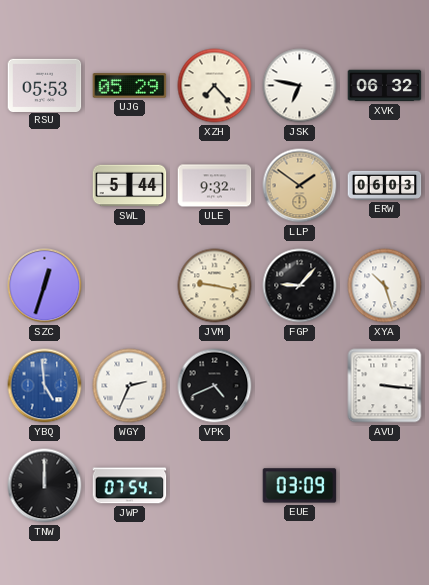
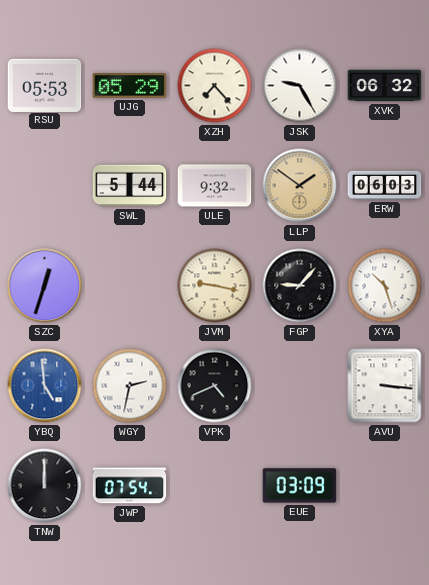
JSK: 6:47 -> 9:25 (300, 86)
WGY: 2:34 -> 2:32 (130, 386)
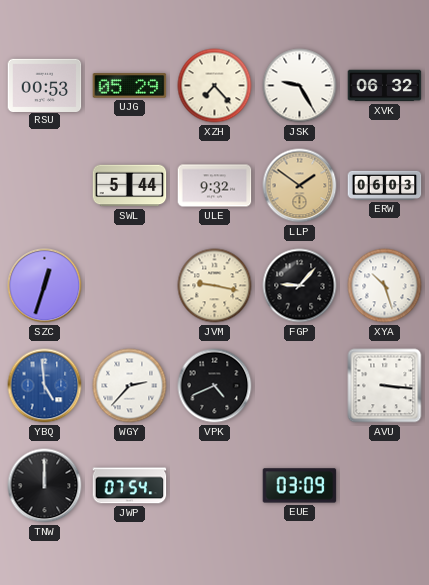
RSU: 05:53 -> 00:53 (45, 85)
WGY: 2:32 -> 2:37 (130, 386)
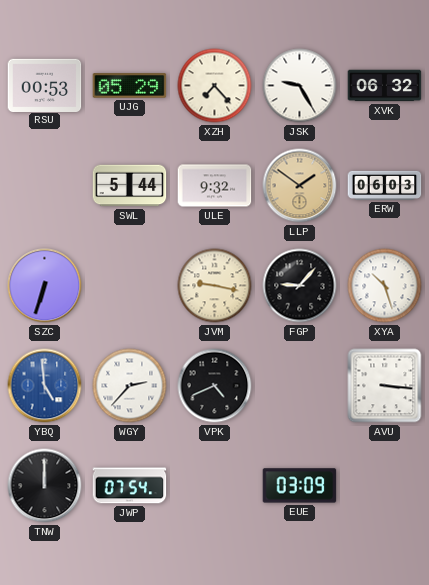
SZC: 12:33 -> 6:33 (45, 286)
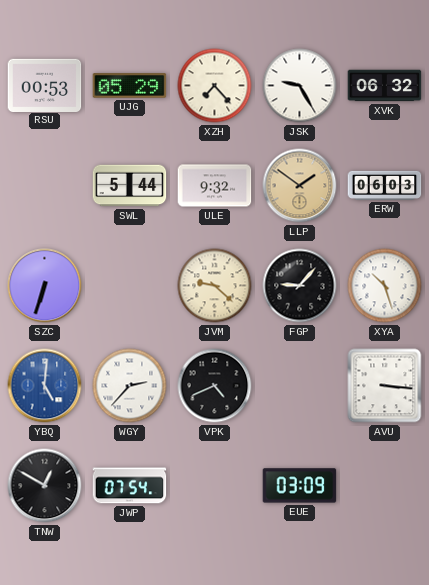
JVM: 9:17 -> 9:22 (215, 286)
YBQ: 4:59 -> 5:01 (45, 386)
TNW: 12:00 -> 12:50 (45, 486)
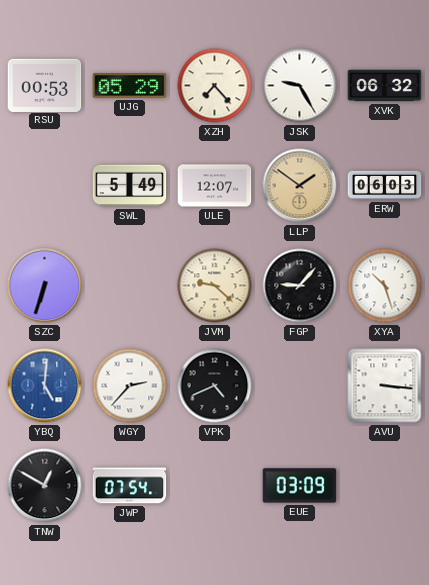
SWL: 5:44 -> 5:49 (130, 186)
ULE: 9:32 -> 12:07 (215, 186)
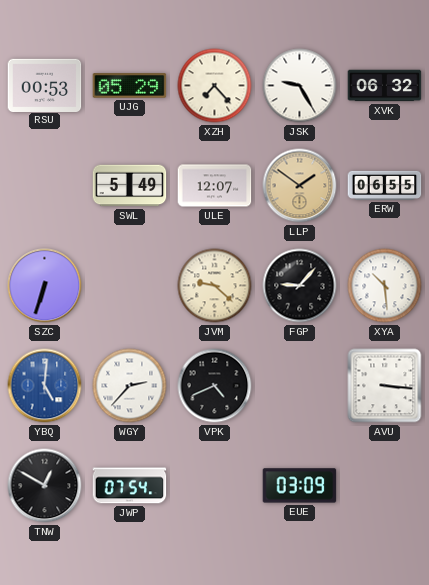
ERW: 06:03 -> 06:55 (385, 185)
XYA: 10:27 -> 10:29 (385, 286)
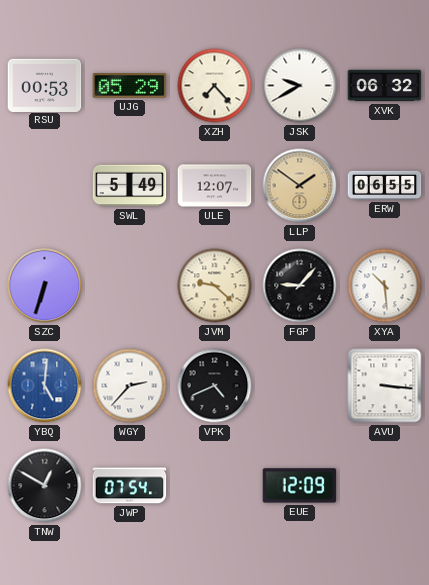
JSK: 9:25 -> 9:40 (300, 86)
EUE: 03:09 -> 12:09 (300, 486)
